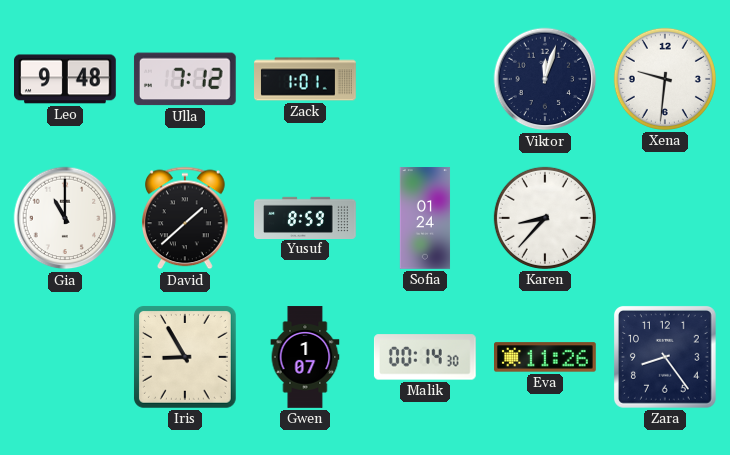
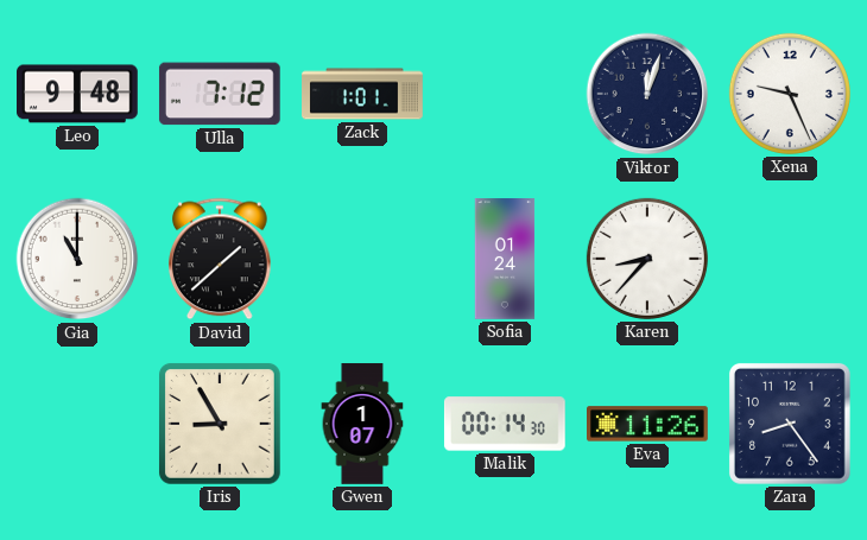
Xena: 9:31 -> 9:26 (790, 94)
Yusuf: 8:59 -> none (305, 217)
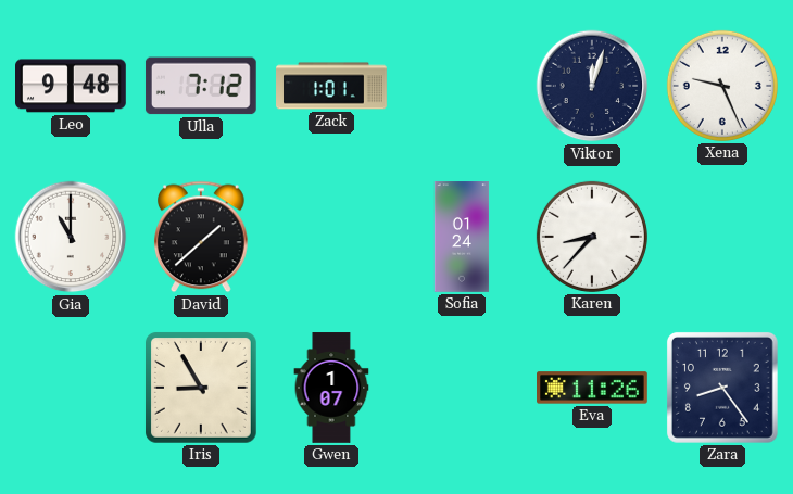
Malik: 00:14 -> none (505, 424)
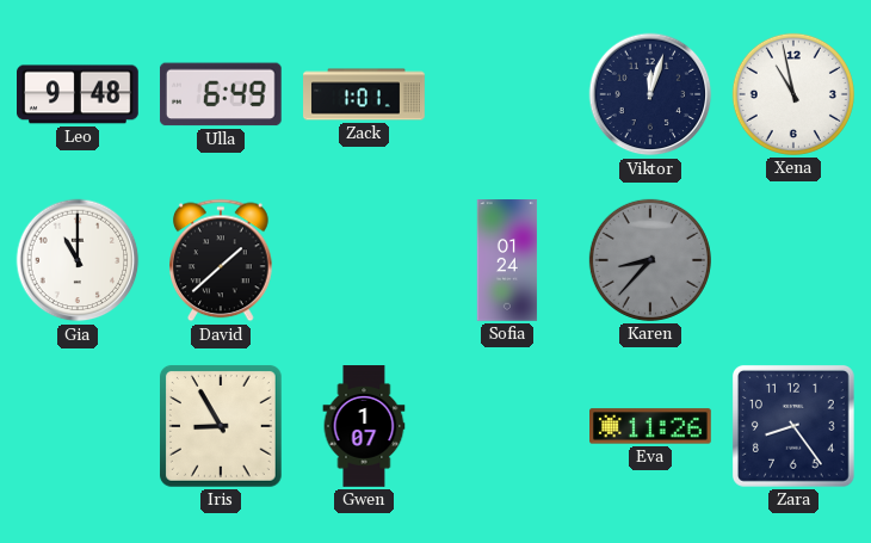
Ulla: 7:12 -> 6:49 (221, 94)
Xena: 9:26 -> 10:58 (793, 94)
Karen dial: white -> grey (650, 260)
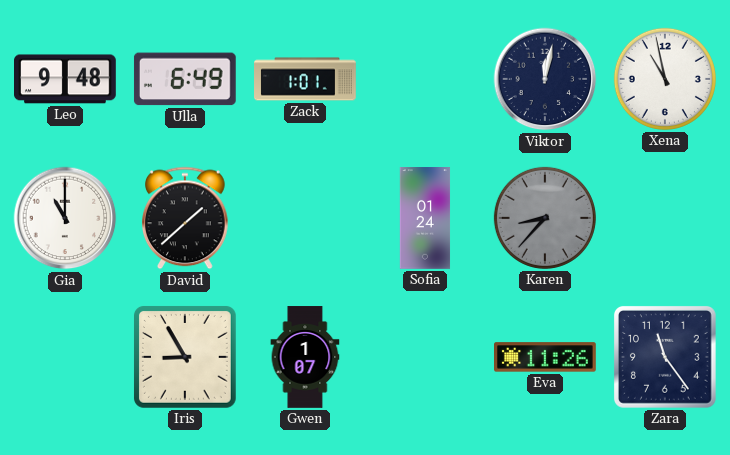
Viktor: 12:03 -> 12:02 (545, 79)
Zara: 8:24 -> 11:24 (665, 357)
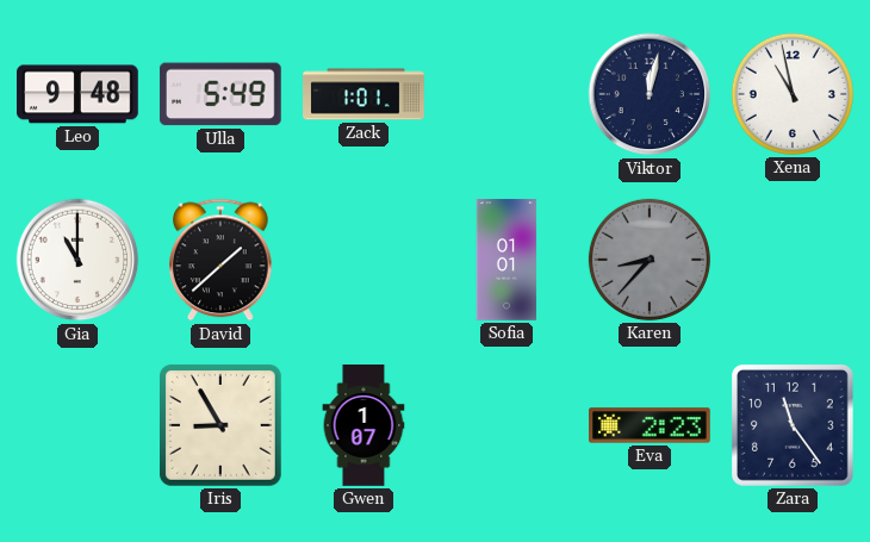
Ulla: 6:49 -> 5:49 (220, 94)
Sofia: 01:24 -> 01:01 (507, 260)
Eva: 11:26 -> 2:23 (651, 425)
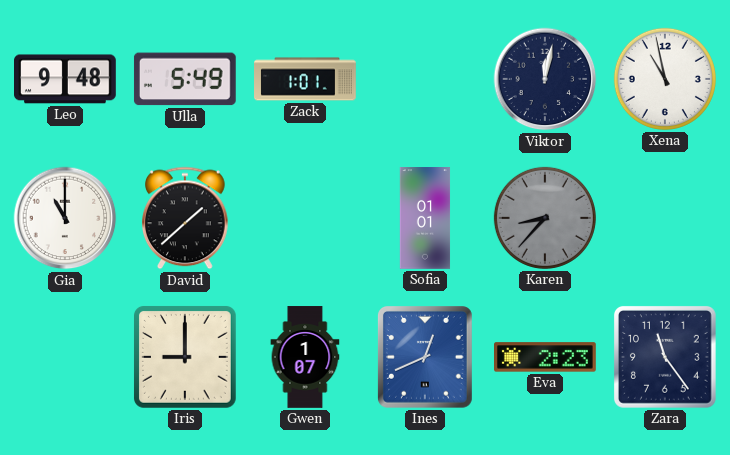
Iris: 8:55 -> 9:00 (185, 357)
Ines: none -> 12:41 (425, 358)
